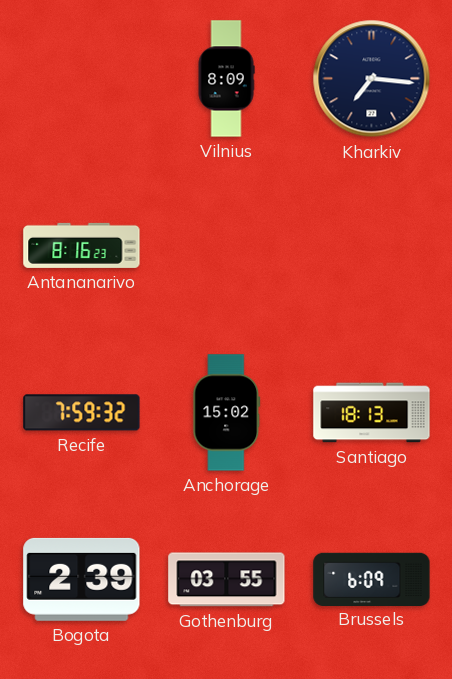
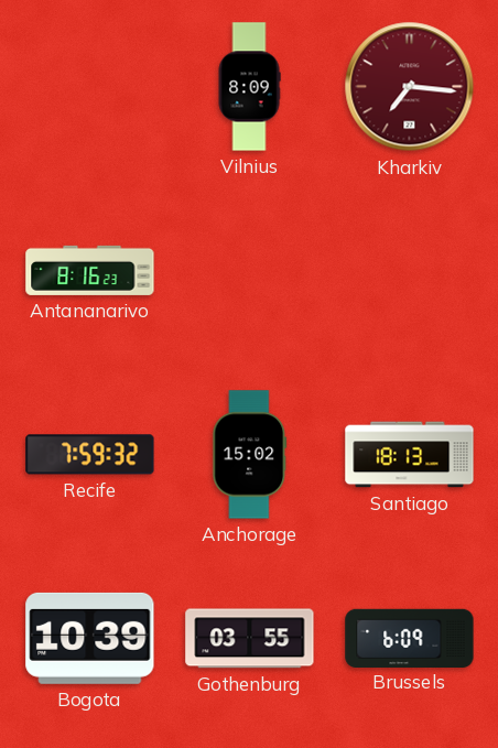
Kharkiv dial: navy -> burgundy (410, 87)
Bogota: 2:39 -> 10:39 (90, 638)
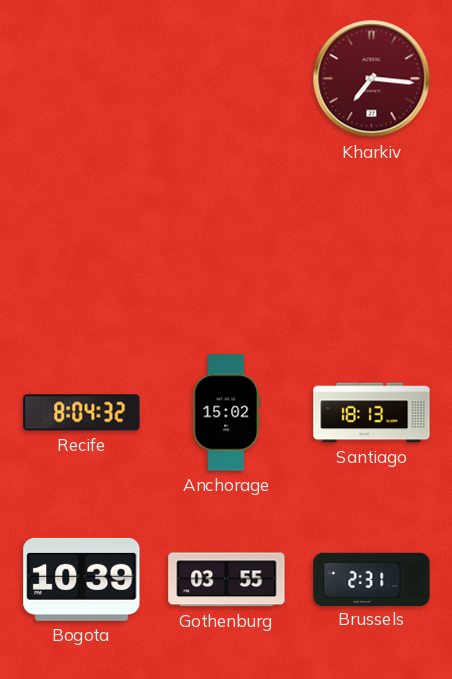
Vilnius: 8:09 -> none (249, 87)
Antananarivo: 8:16 -> none (90, 270)
Recife: 7:59 -> 8:04 (82, 413)
Brussels: 6:09 -> 2:31 (372, 579)
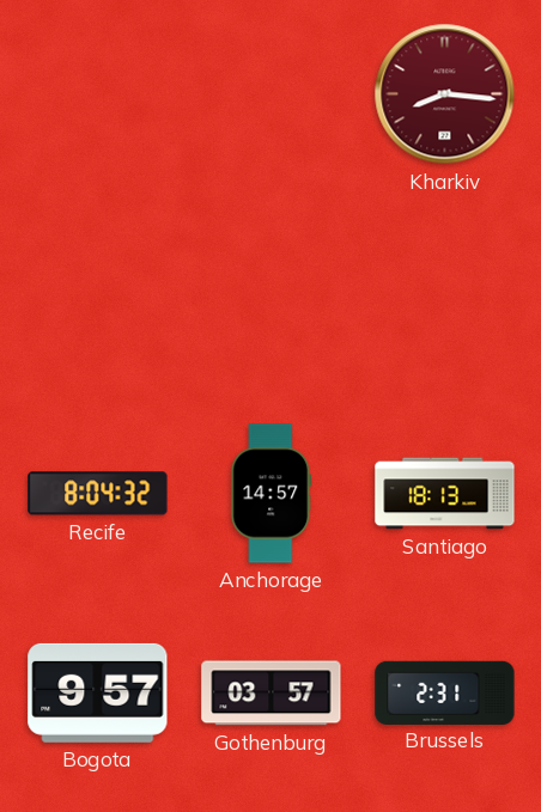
Kharkiv: 7:16 -> 8:16 (445, 94)
Anchorage: 15:02 -> 14:57 (272, 494)
Bogota: 10:39 -> 9:57 (98, 692)
Gothenburg: 03:55 -> 03:57 (272, 694)
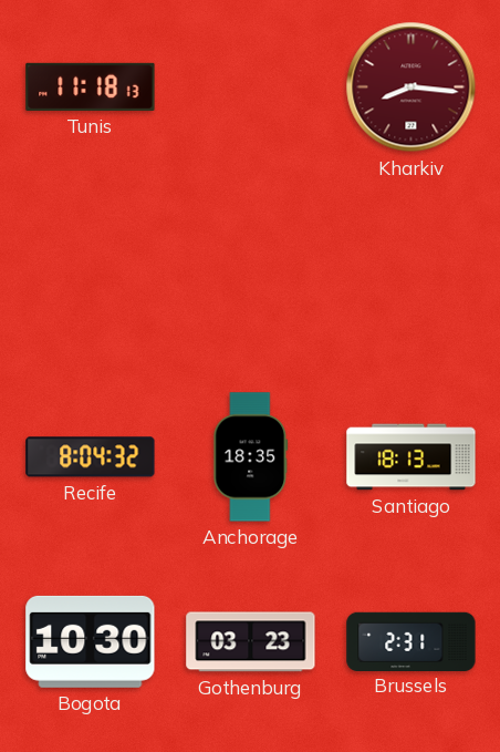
Tunis: none -> 11:18 (91, 86)
Anchorage: 14:57 -> 18:35 (251, 457)
Bogota: 9:57 -> 10:30 (91, 641)
Gothenburg: 03:57 -> 03:23 (251, 642)
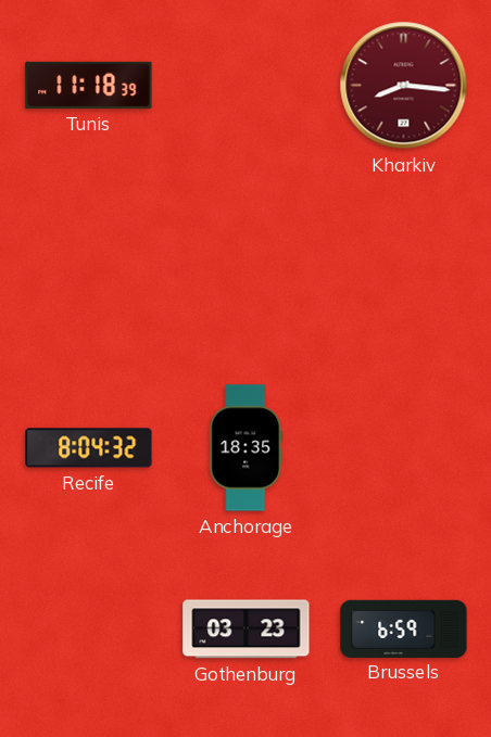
Tunis: 11:18:13 -> 11:18:39 (89, 85)
Santiago: 18:13 -> none (412, 457)
Bogota: 10:30 -> none (91, 641)
Brussels: 2:31 -> 6:59 (404, 628)
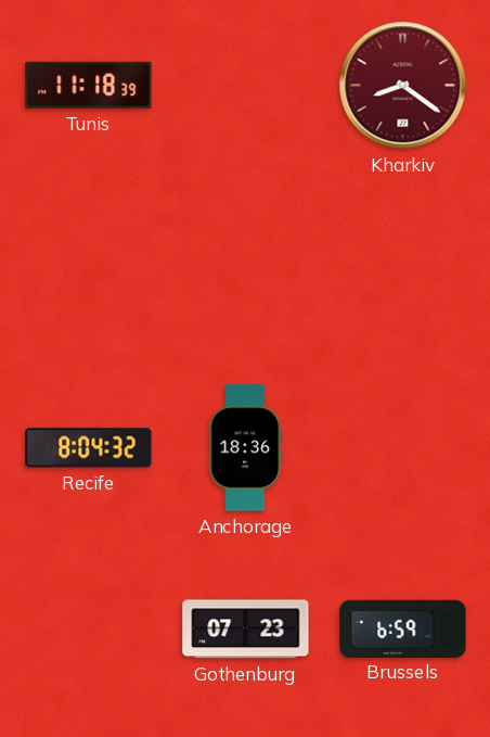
Kharkiv: 8:16 -> 8:21 (403, 86)
Anchorage: 18:35 -> 18:36 (246, 448)
Gothenburg: 03:23 -> 07:23 (246, 630)
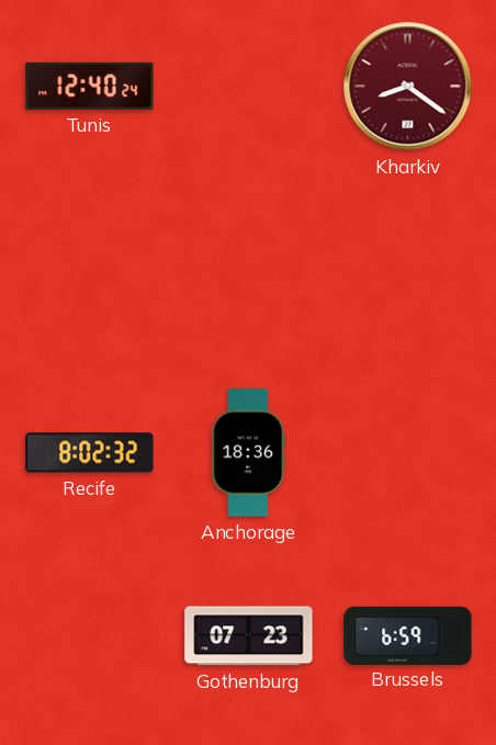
Tunis: 11:18 -> 12:40 (90, 86)
Recife: 8:04 -> 8:02 (90, 453)
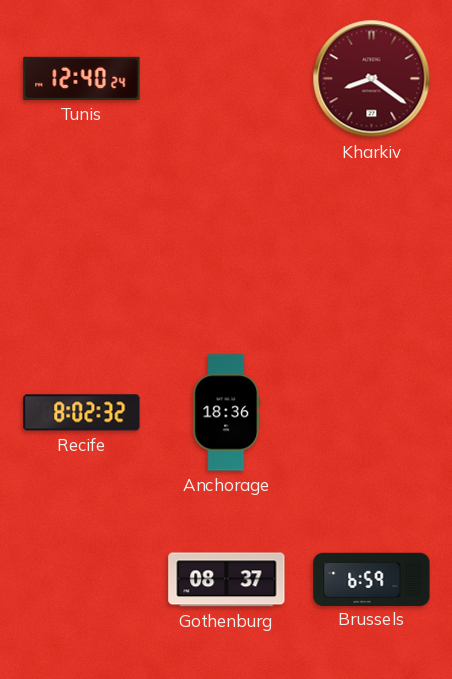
Gothenburg: 07:23 -> 08:37 (227, 580)
